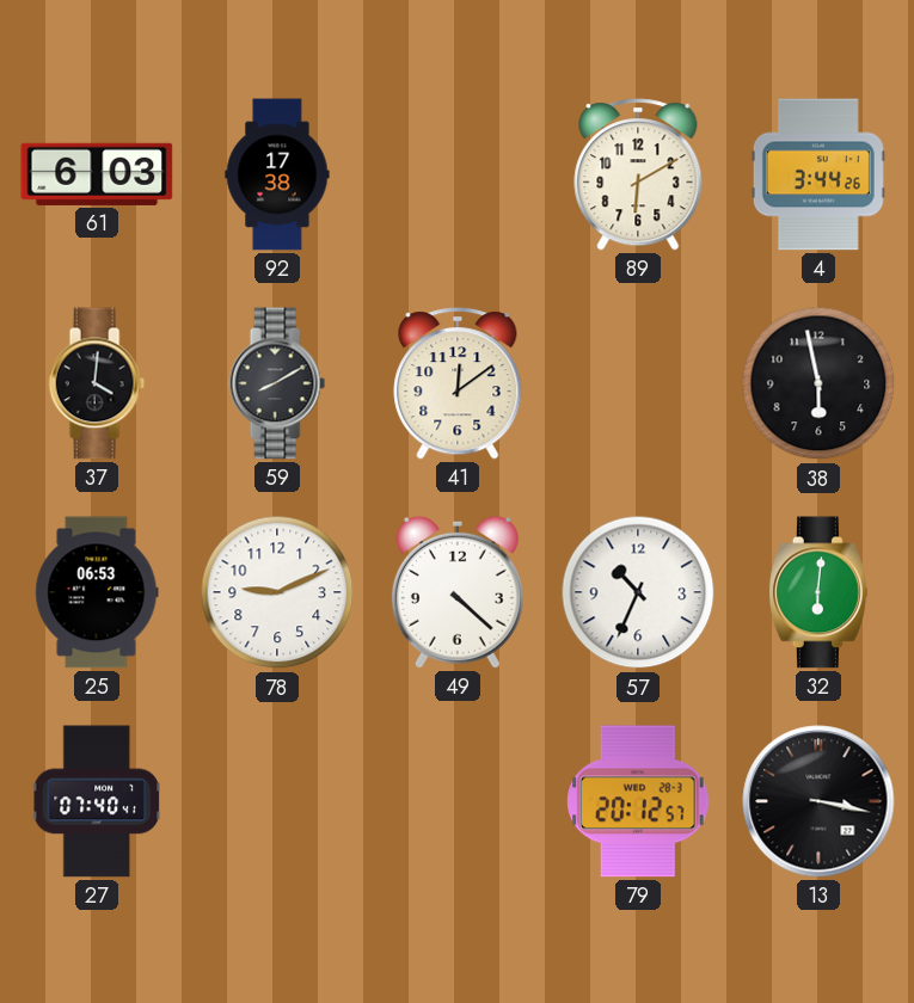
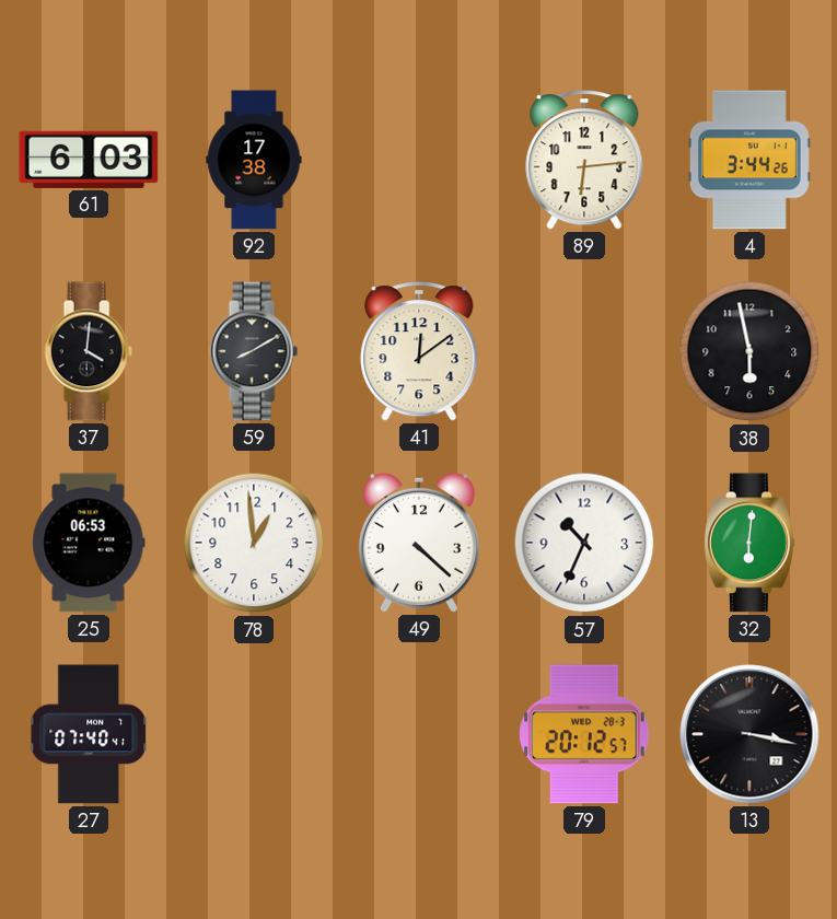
89: 6:10 -> 6:14 (584, 160)
78: 9:11 -> 12:59 (254, 543)
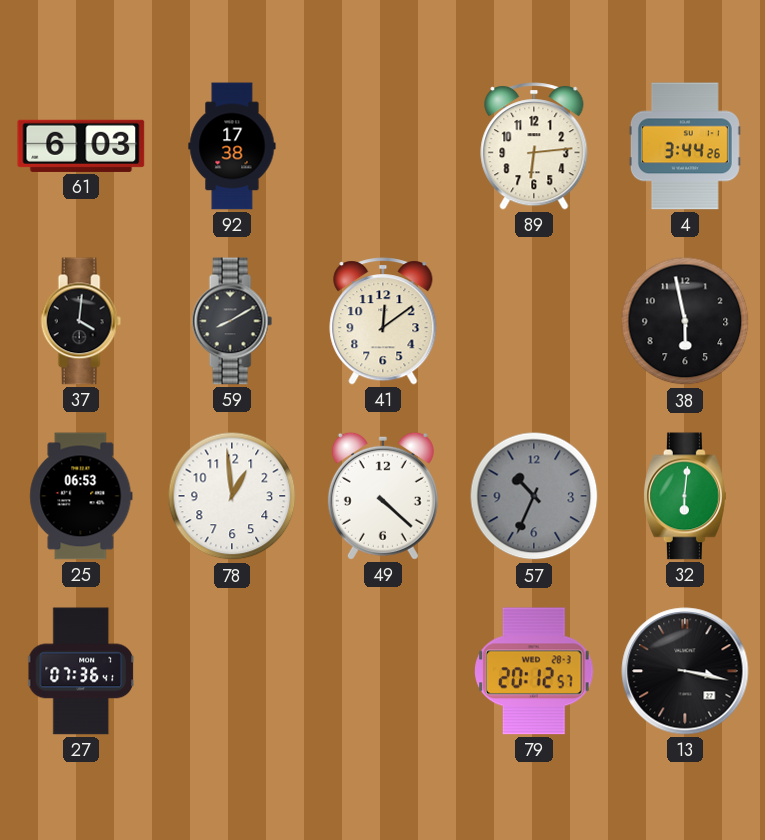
57 dial: white -> grey (534, 496)
27: 07:40 -> 07:36 (81, 671)
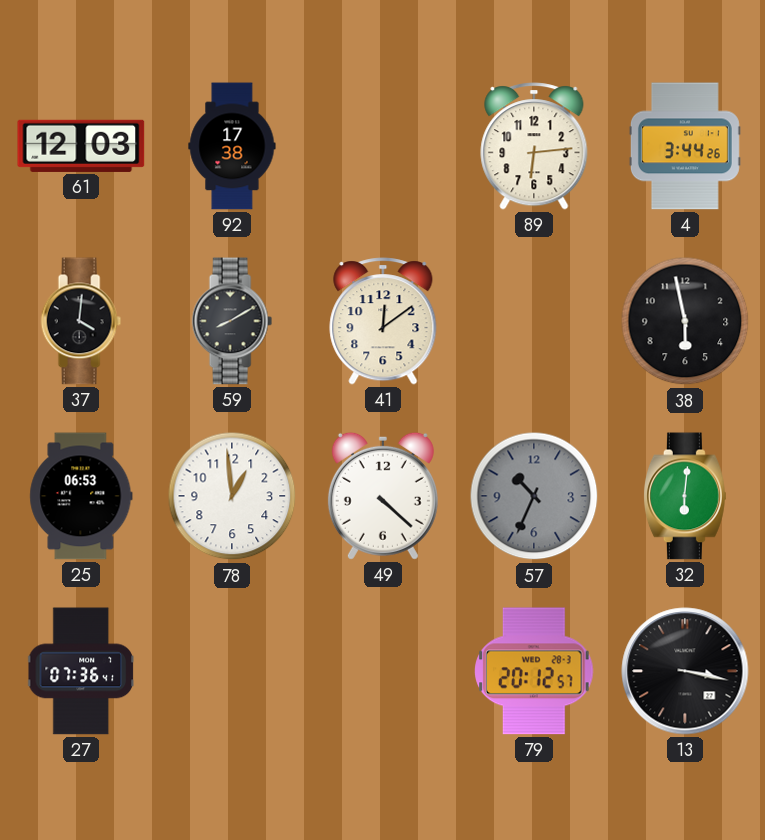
61: 6:03 -> 12:03 (81, 146)
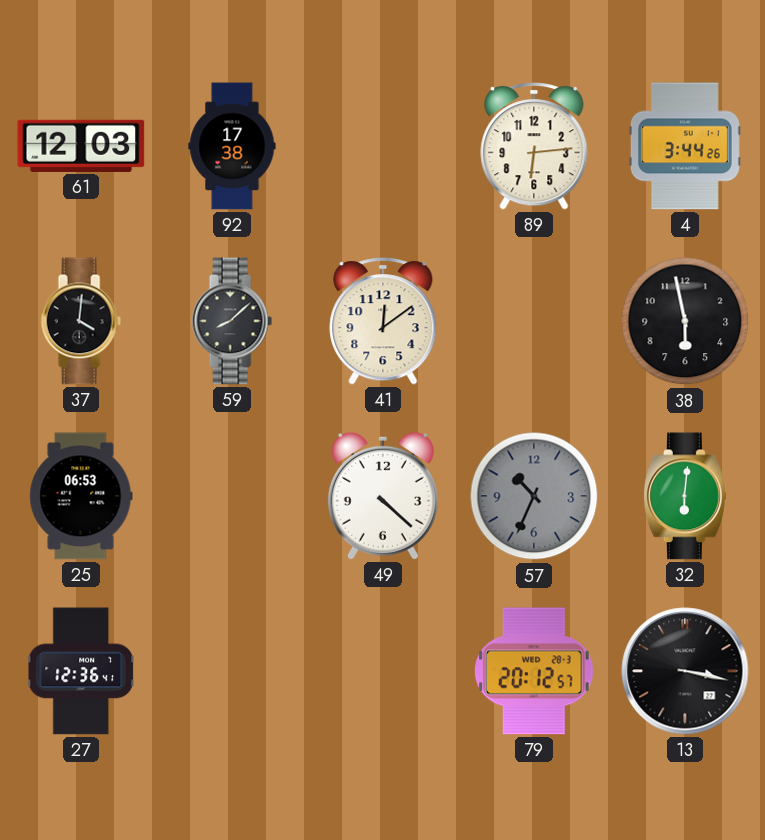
59: 8:10 -> 8:08 (232, 321)
78: 12:59 -> none (232, 496)
27: 07:36 -> 12:36 (81, 671)
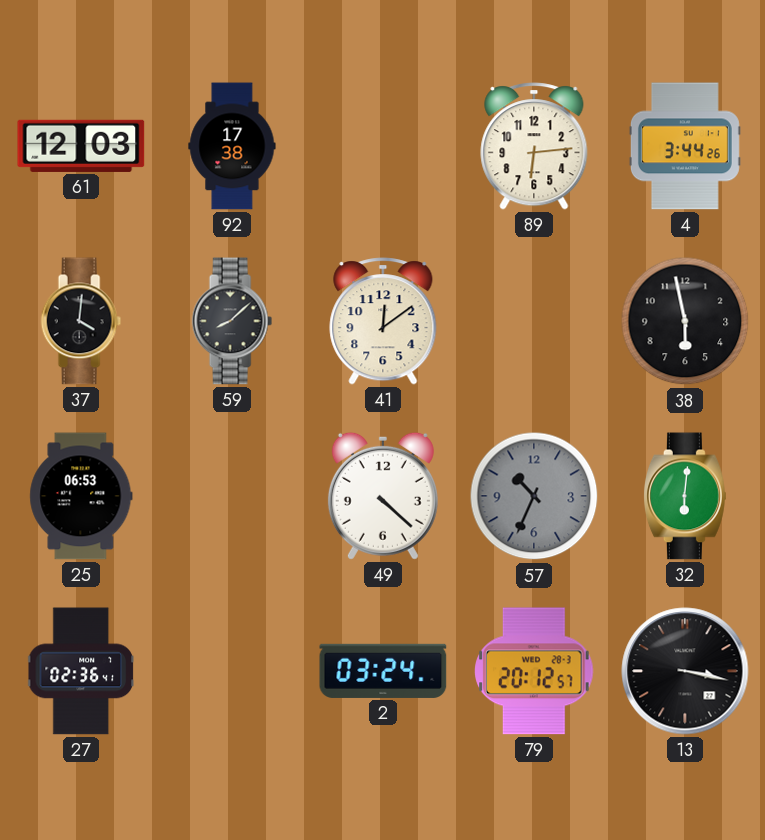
27: 12:36 -> 02:36 (81, 671)
2: none -> 03:24 (383, 671)
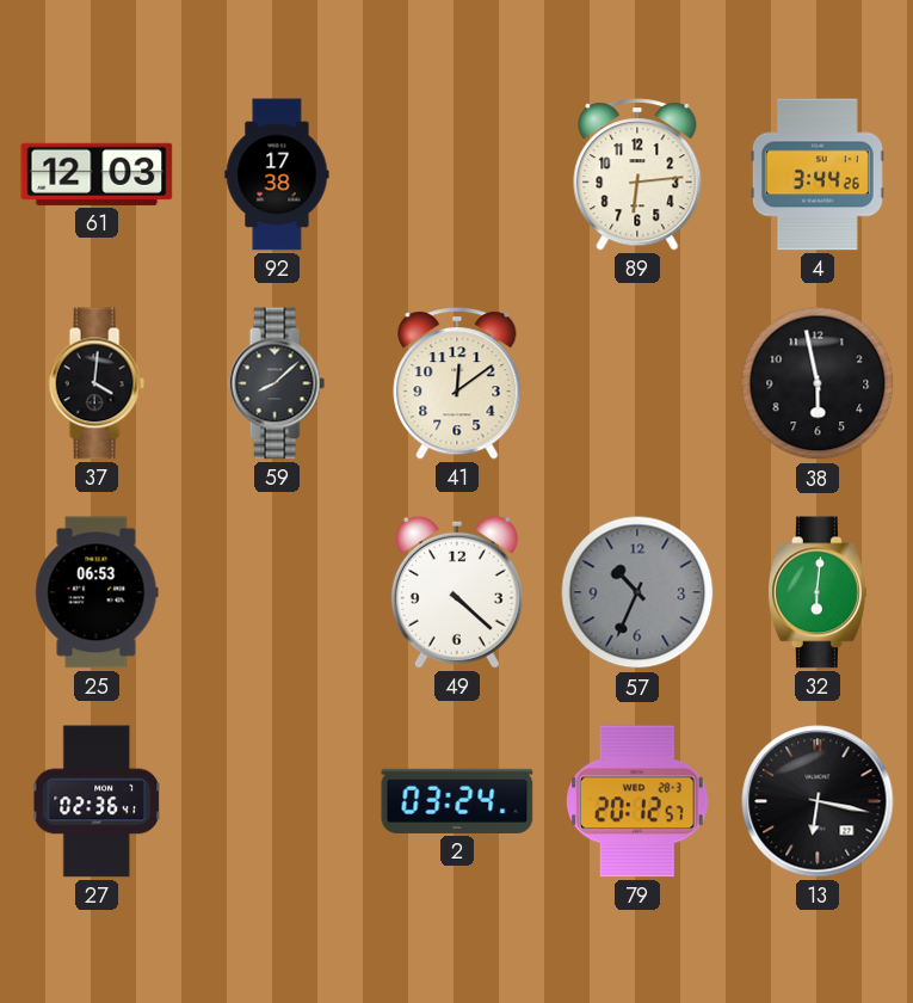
13: 3:17 -> 6:17 (818, 801)
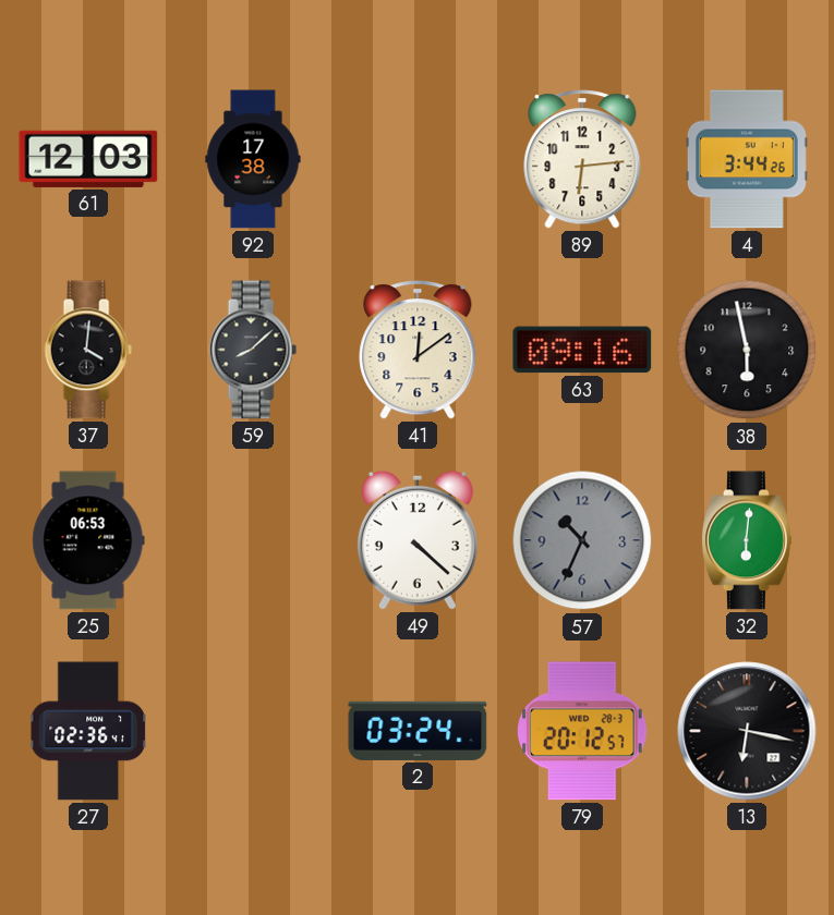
63: none -> 09:16 (582, 350)
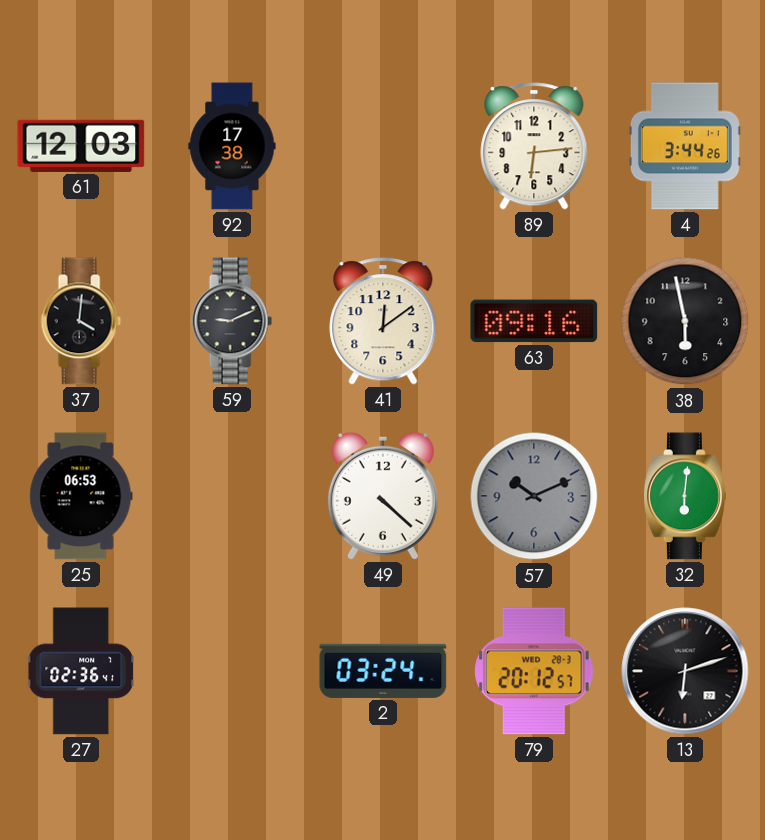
59: 8:08 -> 9:11 (232, 321)
57: 10:34 -> 10:11 (534, 496)
13: 6:17 -> 6:12 (685, 671)
